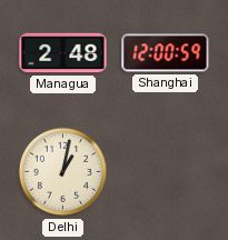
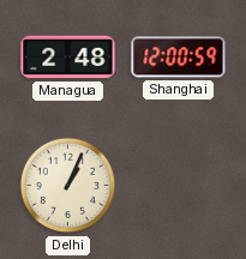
Delhi: 1:02 -> 1:04 (68, 186)
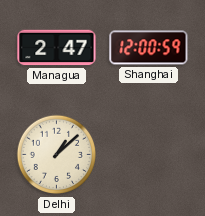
Managua: 2:48 -> 2:47 (57, 48)
Delhi: 1:04 -> 1:08 (57, 155)
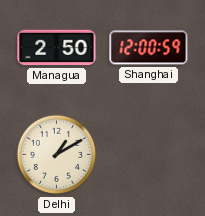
Managua: 2:47 -> 2:50 (57, 48)
Delhi: 1:08 -> 1:10 (57, 155)
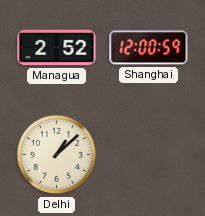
Managua: 2:50 -> 2:52 (57, 48)
Delhi: 1:10 -> 1:08 (57, 155)
